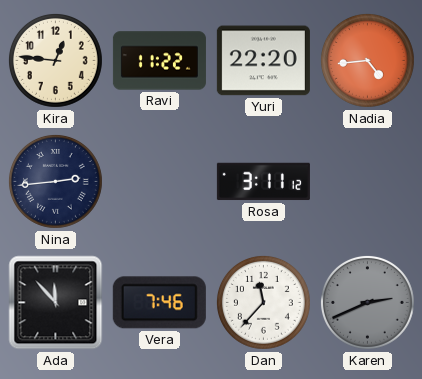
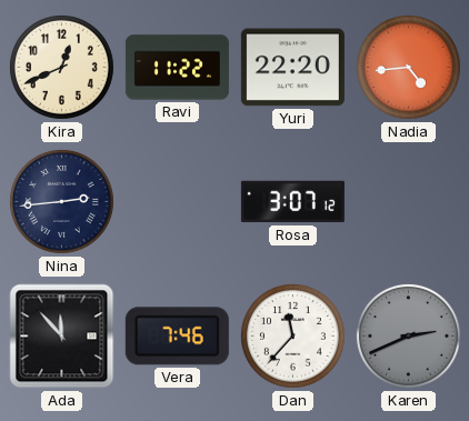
Kira: 12:46 -> 12:41 (61, 67)
Rosa: 3:11 -> 3:07 (292, 202)
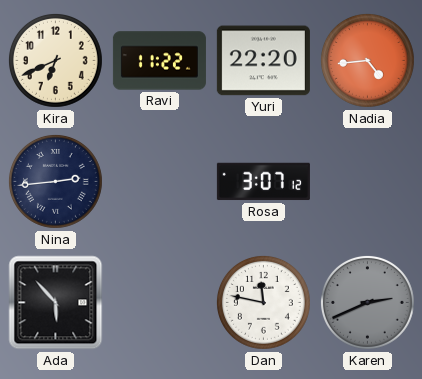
Kira: 12:41 -> 6:41 (55, 60)
Ada: 11:53 -> 5:53 (56, 303)
Vera: 7:46 -> none (177, 337)
Dan: 11:37 -> 11:47 (263, 302)
